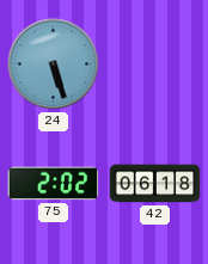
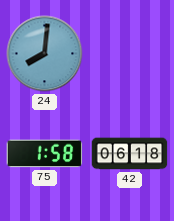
24: 5:27 -> 8:01 (45, 54)
75: 2:02 -> 1:58 (45, 154)
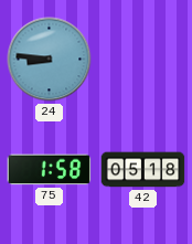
24: 8:01 -> 8:46 (50, 60)
42: 06:18 -> 05:18 (143, 170)
